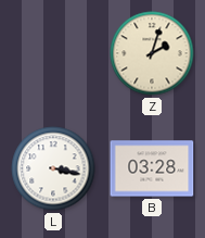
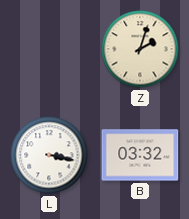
B: 03:28 -> 03:32 (140, 155)
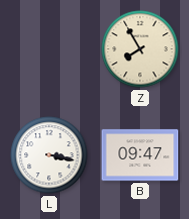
Z: 2:03 -> 7:55 (140, 49)
B: 03:32 -> 09:47 (140, 155)
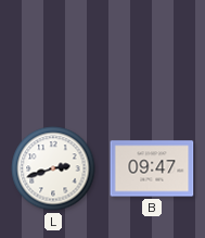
Z: 7:55 -> none (140, 49)
L: 3:17 -> 2:42 (53, 168)
